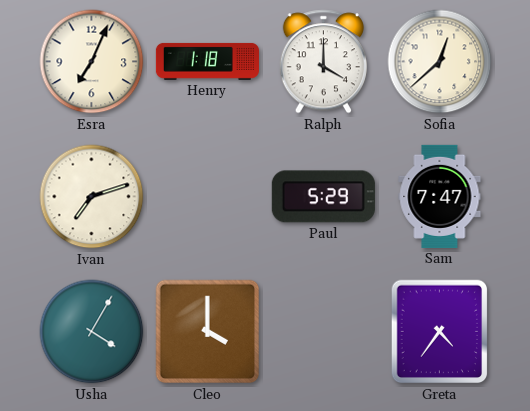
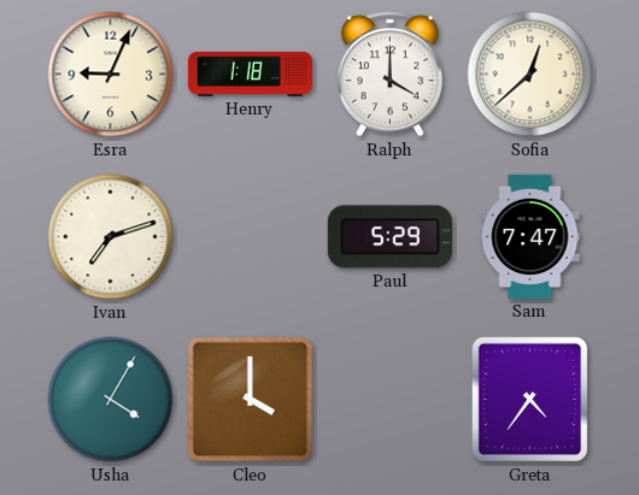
Esra: 7:04 -> 9:04 (111, 75)
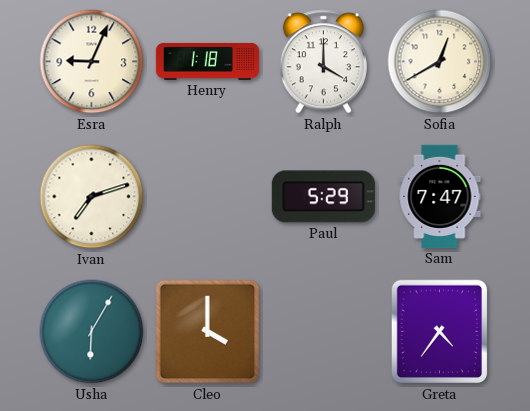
Sofia: 12:38 -> 12:40 (440, 62)
Usha: 4:05 -> 6:05 (92, 332)
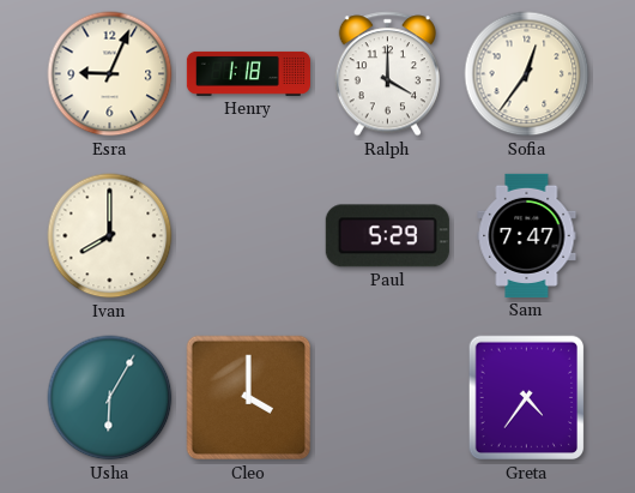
Sofia: 12:40 -> 12:36 (527, 74)
Ivan: 7:12 -> 8:00 (110, 236)
